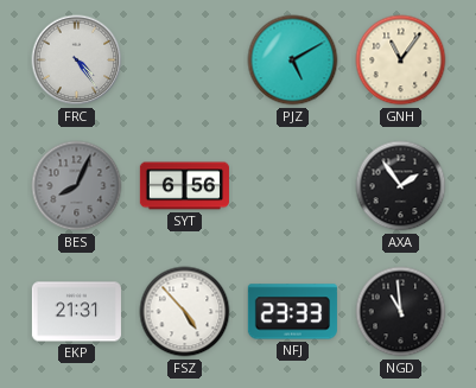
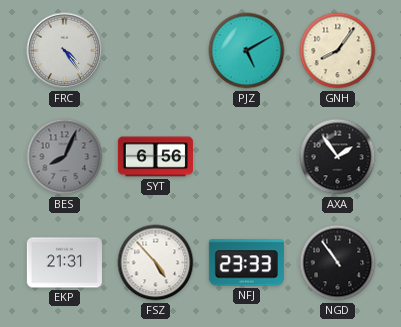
GNH: 11:06 -> 8:06 (338, 51)
NGD: 10:59 -> 10:54 (338, 263)
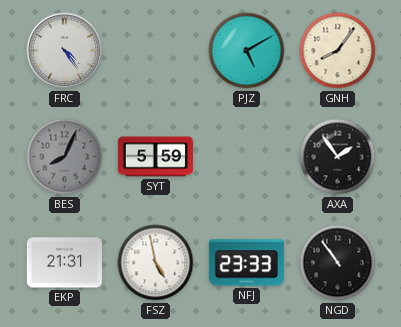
SYT: 6:56 -> 5:59 (155, 157)
FSZ: 4:53 -> 4:58 (156, 263)
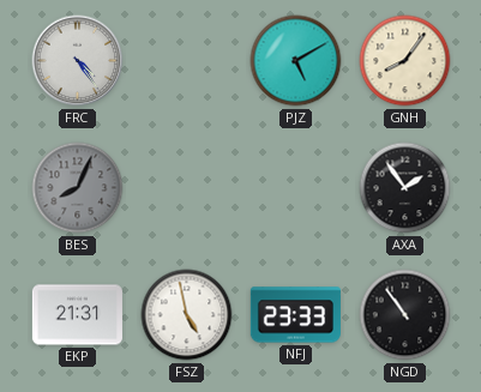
SYT: 5:59 -> none (155, 157)
